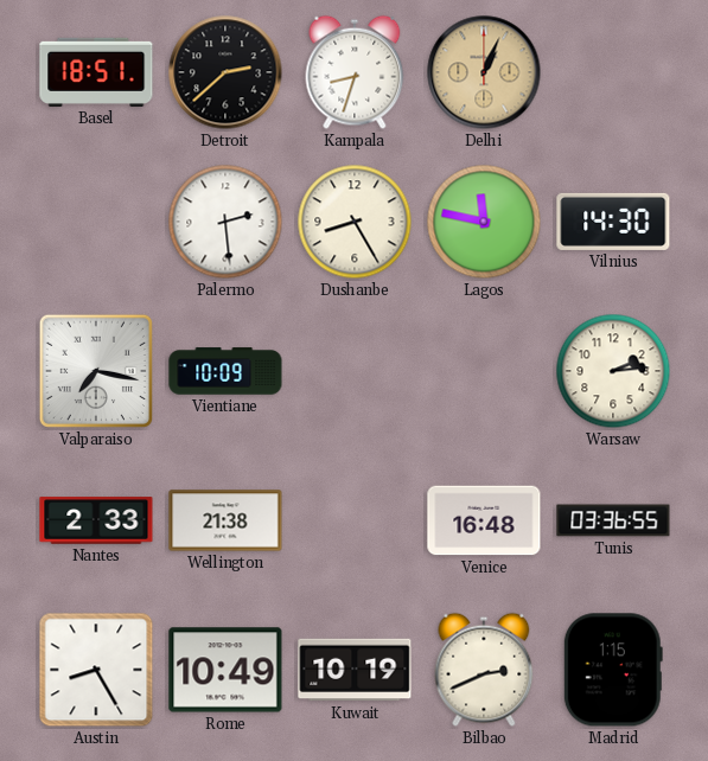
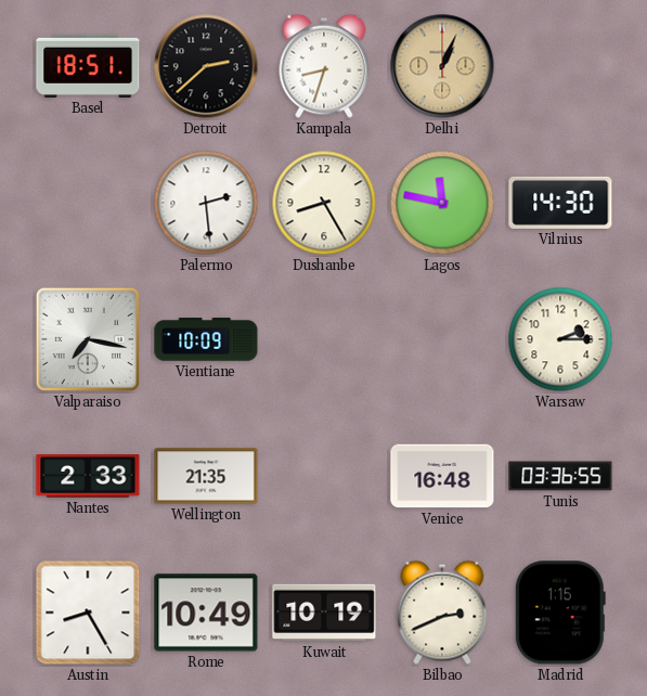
Warsaw: 2:14 -> 2:15 (560, 339)
Wellington: 21:38 -> 21:35 (206, 476)
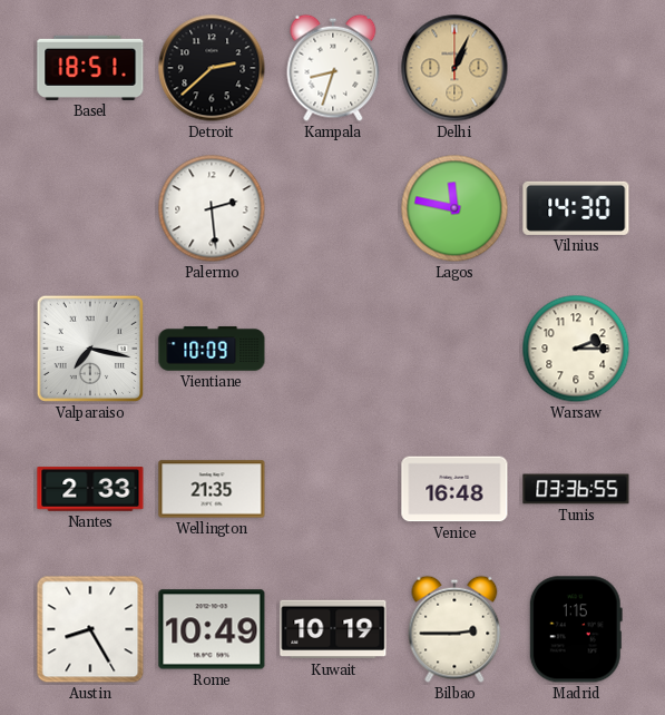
Dushanbe: 8:25 -> none (324, 203)
Bilbao: 2:41 -> 2:45 (454, 629)
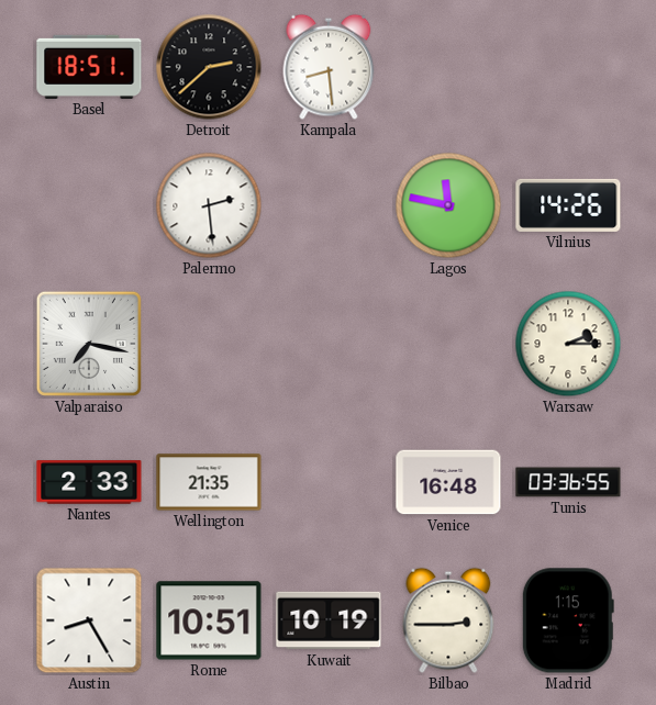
Kampala: 8:33 -> 8:29 (329, 67)
Delhi: 1:04 -> none (454, 68)
Vilnius: 14:30 -> 14:26 (568, 205)
Vientiane: 10:09 -> none (212, 349)
Rome: 10:49 -> 10:51 (209, 620)
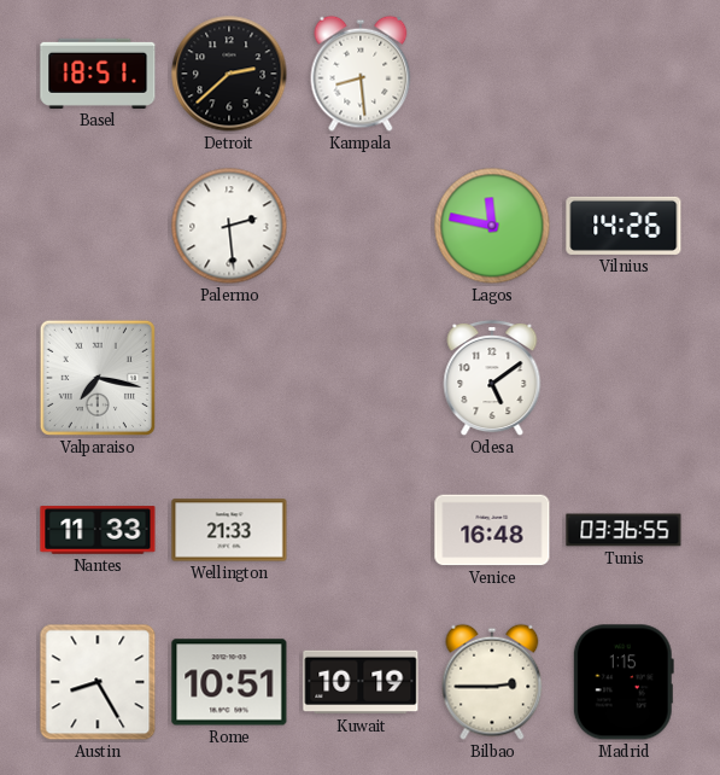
Odesa: none -> 5:09 (492, 378)
Warsaw: 2:15 -> none (568, 344)
Nantes: 2:33 -> 11:33 (98, 530)
Wellington: 21:35 -> 21:33 (229, 530)
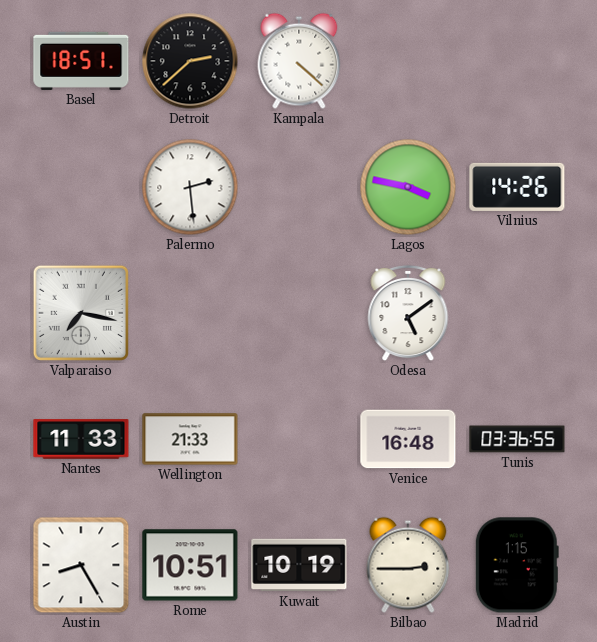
Kampala: 8:29 -> 4:22 (299, 61)
Lagos: 11:47 -> 3:47 (408, 187)
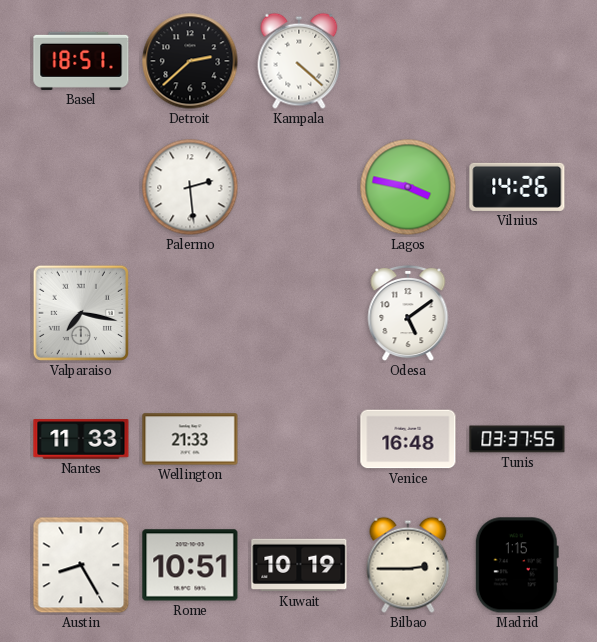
Tunis: 03:36 -> 03:37 (517, 439)
